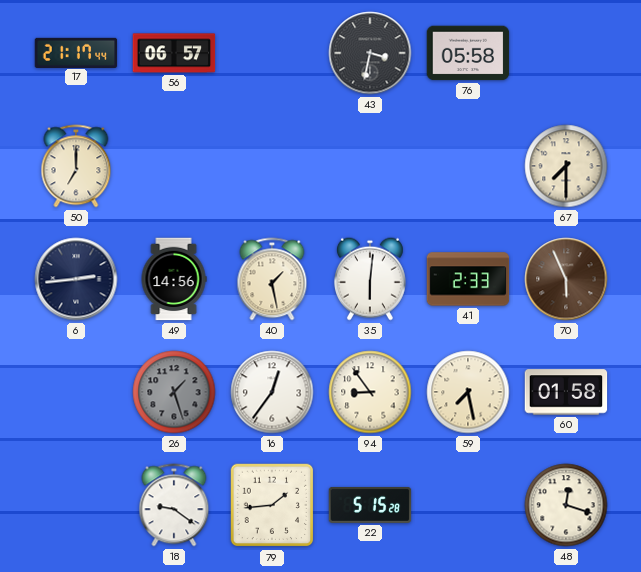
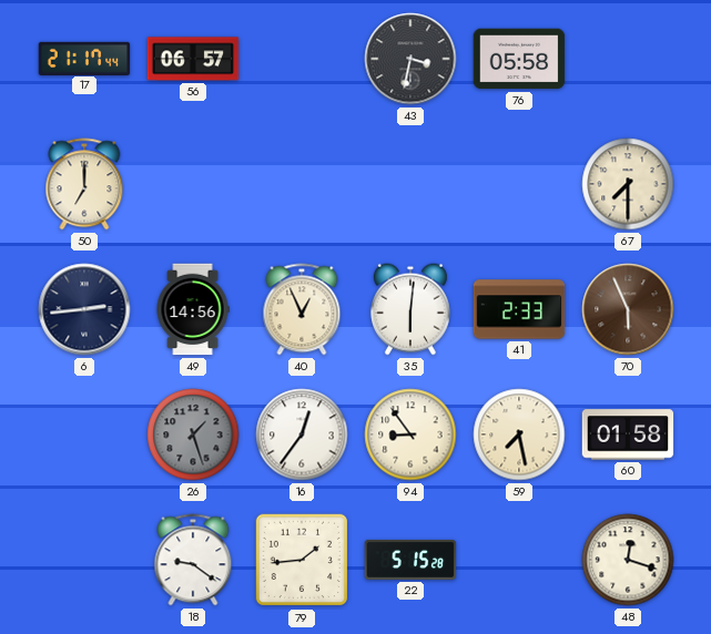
40: 1:28 -> 12:56 (302, 309)
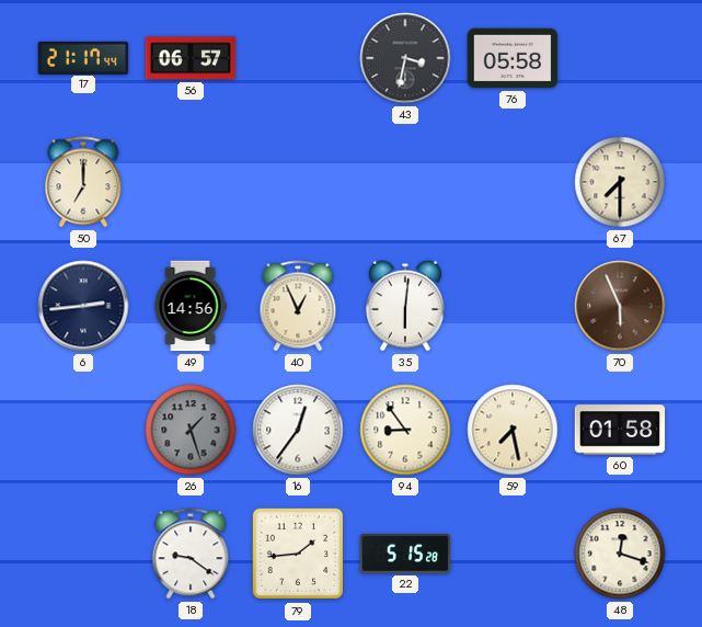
41: 2:33 -> none (519, 309)
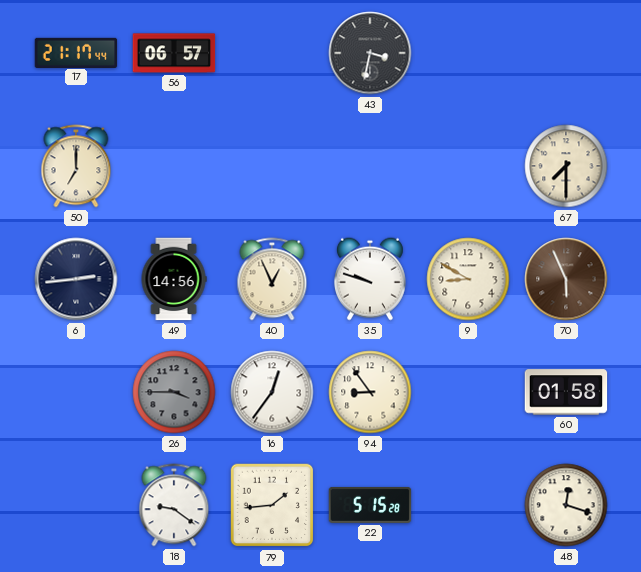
76: 05:58 -> none (513, 58)
35: 6:01 -> 9:48 (370, 279)
9: none -> 8:50 (468, 279)
26: 1:27 -> 3:45 (174, 392)
59: 7:28 -> none (513, 430)
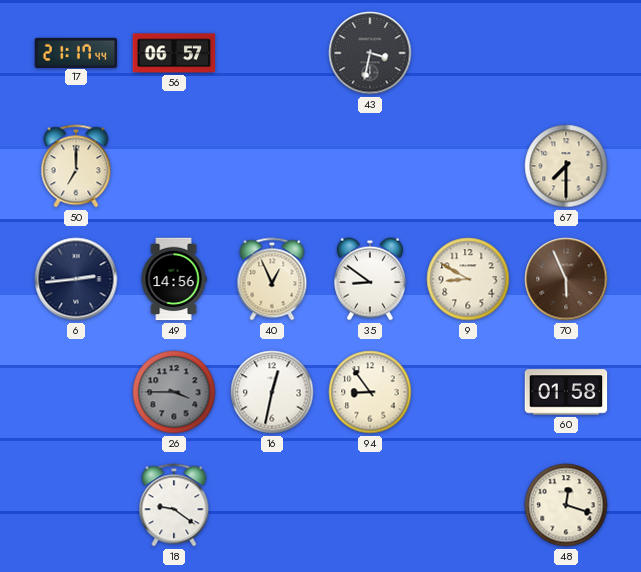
35: 9:48 -> 8:51 (370, 279)
16: 12:36 -> 12:32 (272, 392)
79: 1:44 -> none (272, 505)
22: 5:15 -> none (370, 505)
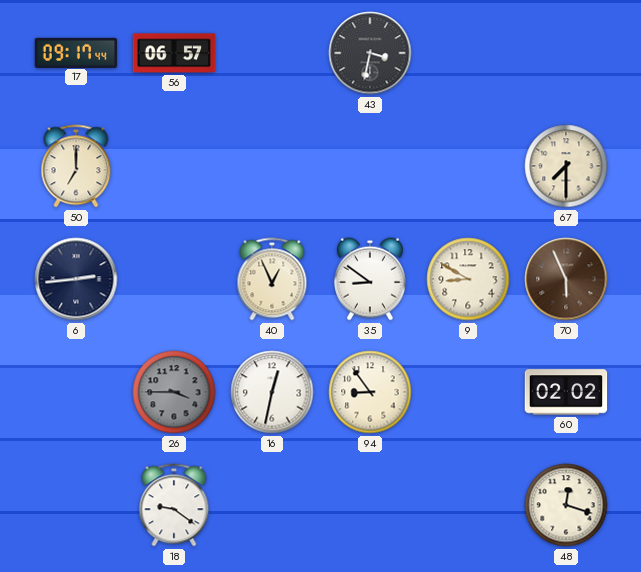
17: 21:17 -> 09:17 (76, 52)
49: 14:56 -> none (174, 279)
60: 01:58 -> 02:02 (566, 392)
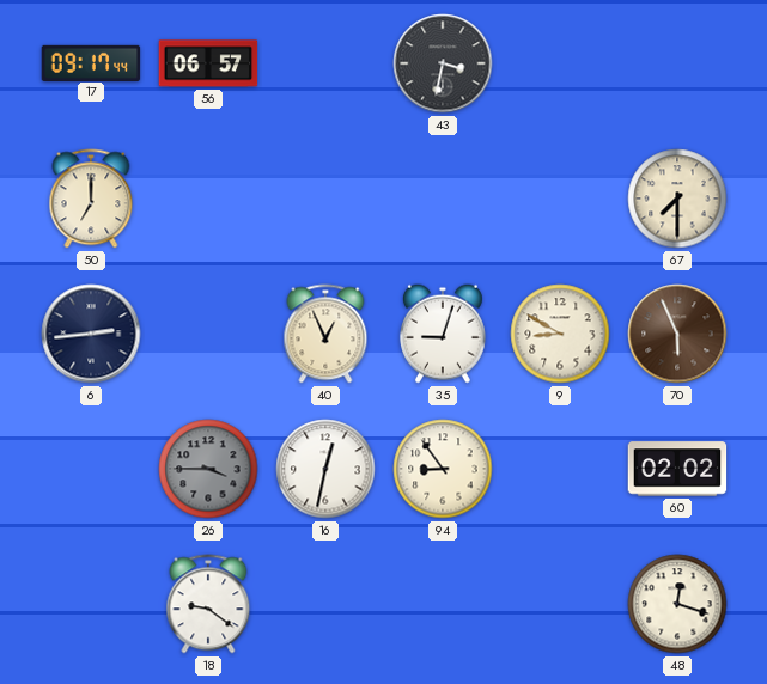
35: 8:51 -> 9:03 (443, 334)
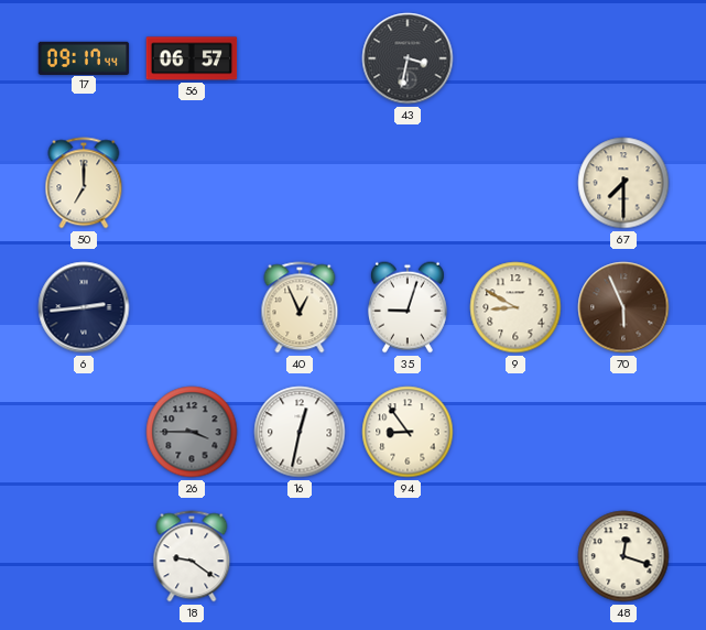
60: 02:02 -> none (677, 469)
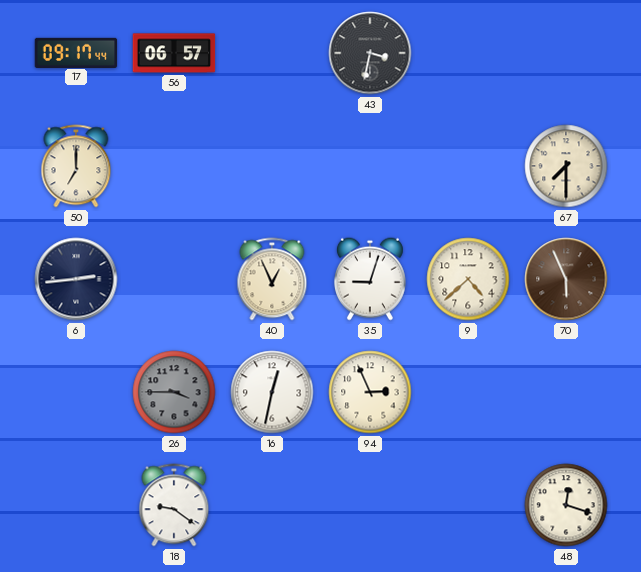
9: 8:50 -> 4:38 (468, 279)
94: 8:54 -> 2:56 (370, 392)
